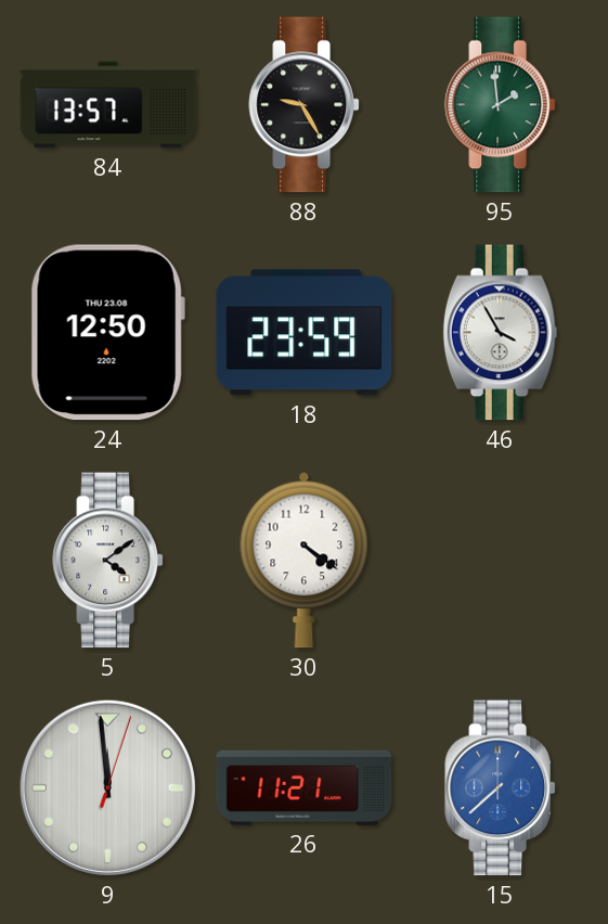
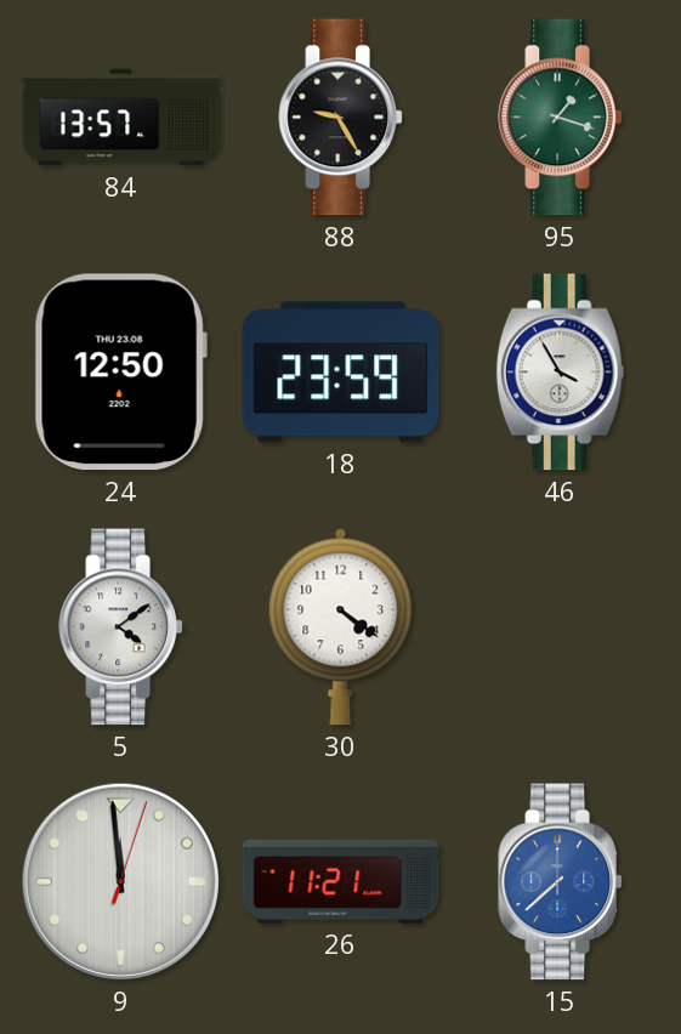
95: 1:59 -> 1:18 (560, 118)
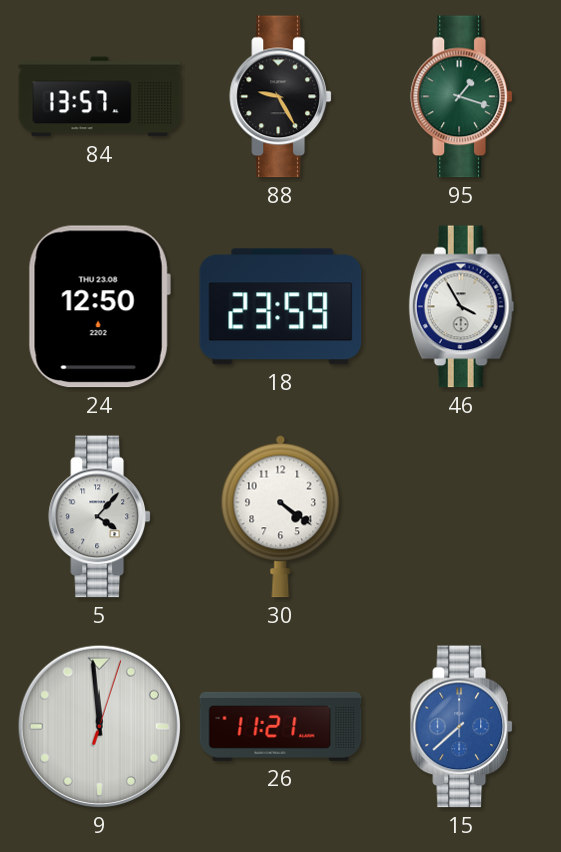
5: 4:09 -> 4:07 (99, 517)
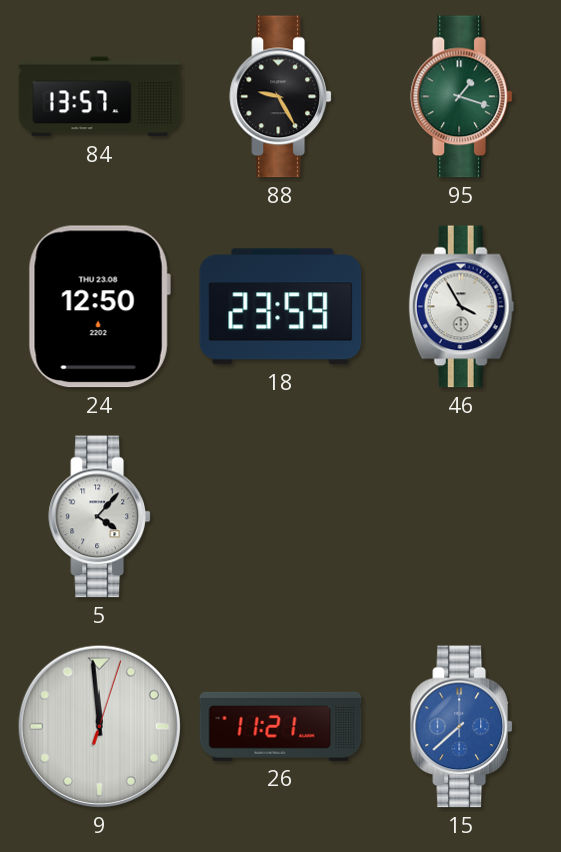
30: 4:21 -> none (281, 516)
